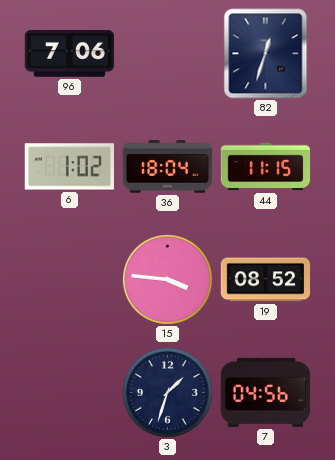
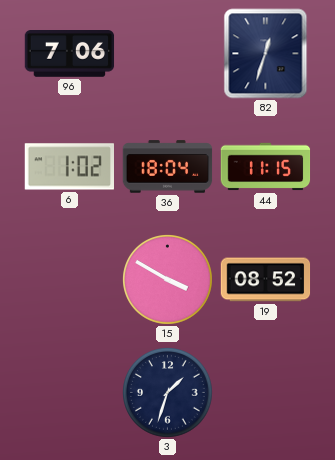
15: 3:46 -> 3:50 (168, 280)
7: 04:56 -> none (266, 392)
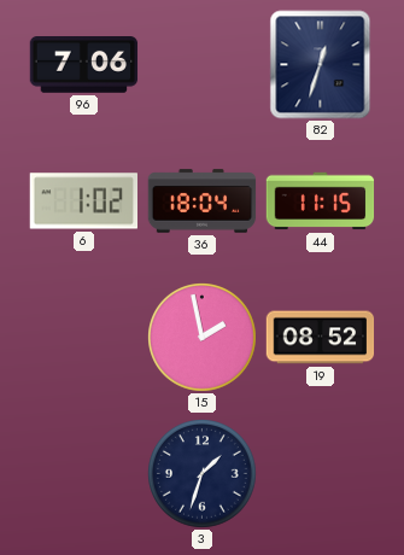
15: 3:50 -> 1:58 (203, 338)
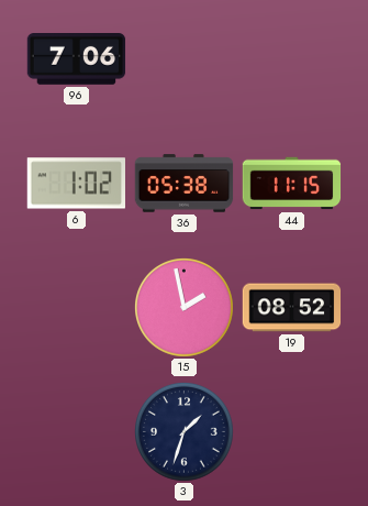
82: 12:33 -> none (321, 65)
36: 18:04 -> 05:38 (185, 184)
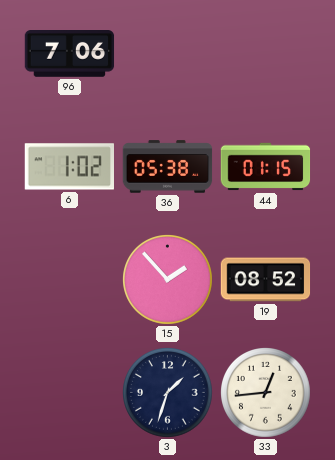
44: 11:15 -> 01:15 (266, 167)
15: 1:58 -> 1:53 (168, 280)
33: none -> 12:44 (266, 393)
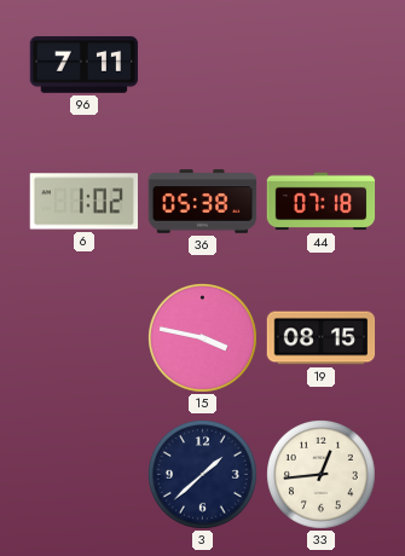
96: 7:06 -> 7:11 (85, 65)
44: 01:15 -> 07:18 (322, 202)
15: 1:53 -> 3:47 (203, 338)
19: 08:52 -> 08:15 (322, 338)
3: 1:33 -> 1:38 (203, 475)
